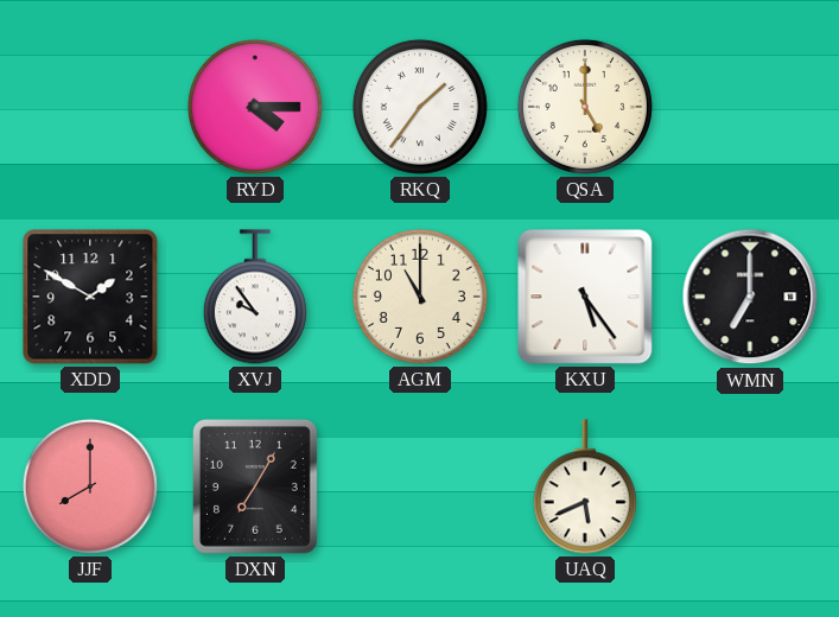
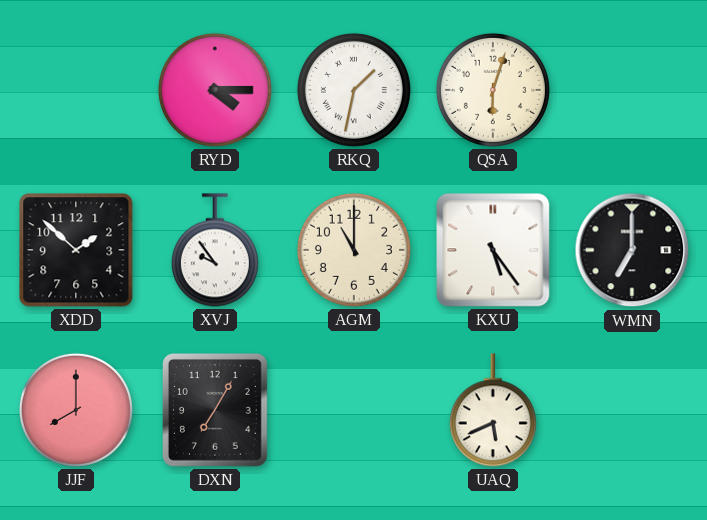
RKQ: 1:36 -> 1:32 (354, 90)
QSA: 5:00 -> 6:03 (493, 90)
XDD: 1:50 -> 1:52 (76, 250)
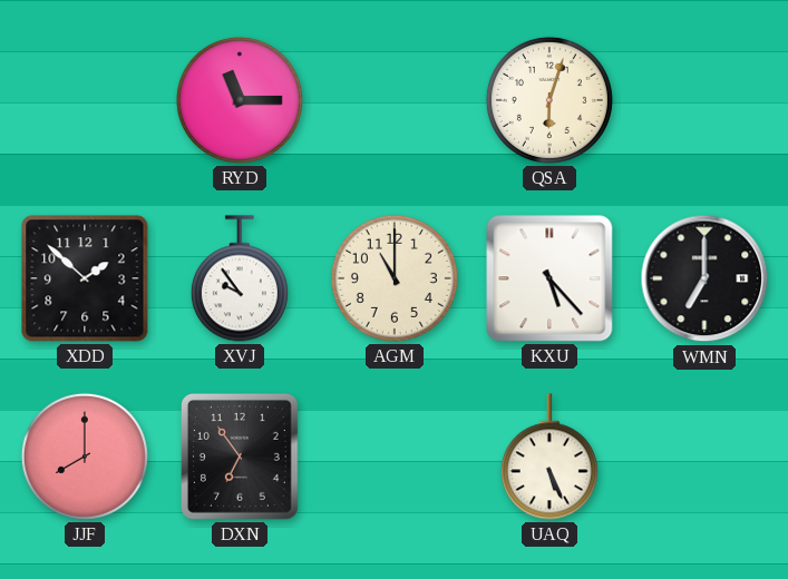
RYD: 4:15 -> 11:15 (240, 100)
RKQ: 1:32 -> none (354, 90)
KXU: 5:24 -> 5:23 (549, 278)
DXN: 7:05 -> 6:54 (240, 457)
UAQ: 5:41 -> 5:26 (549, 457)
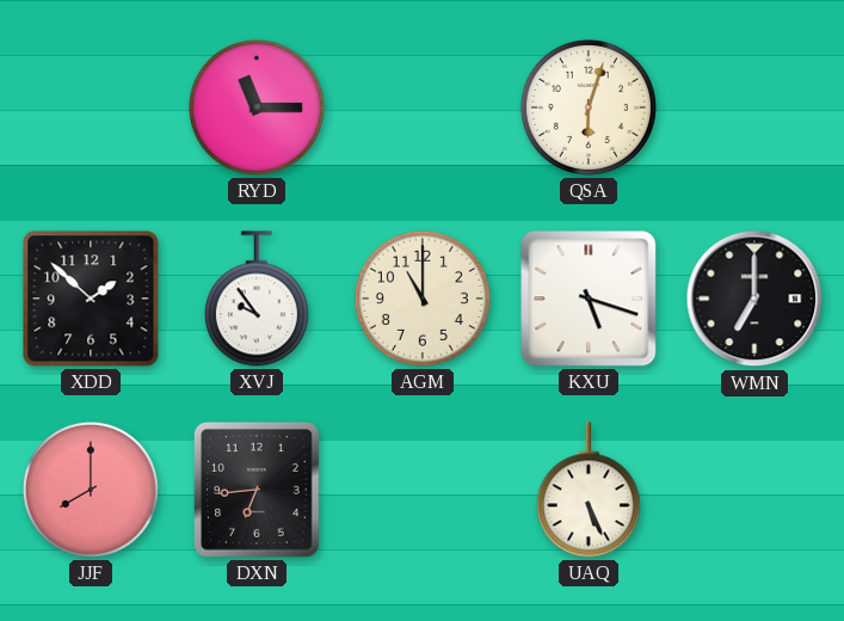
KXU: 5:23 -> 5:18 (589, 299)
DXN: 6:54 -> 6:44 (257, 490)
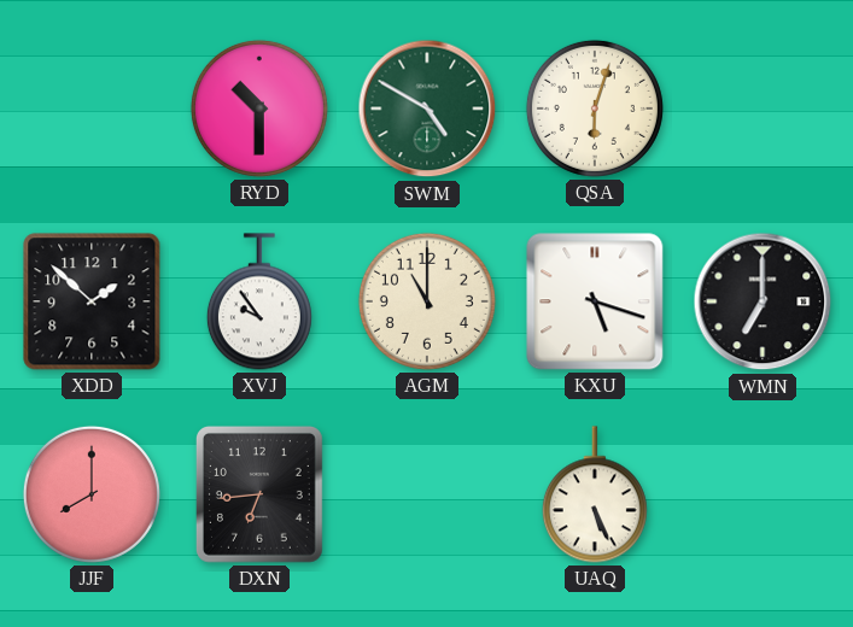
RYD: 11:15 -> 10:30 (259, 109)
SWM: none -> 4:50 (427, 109)
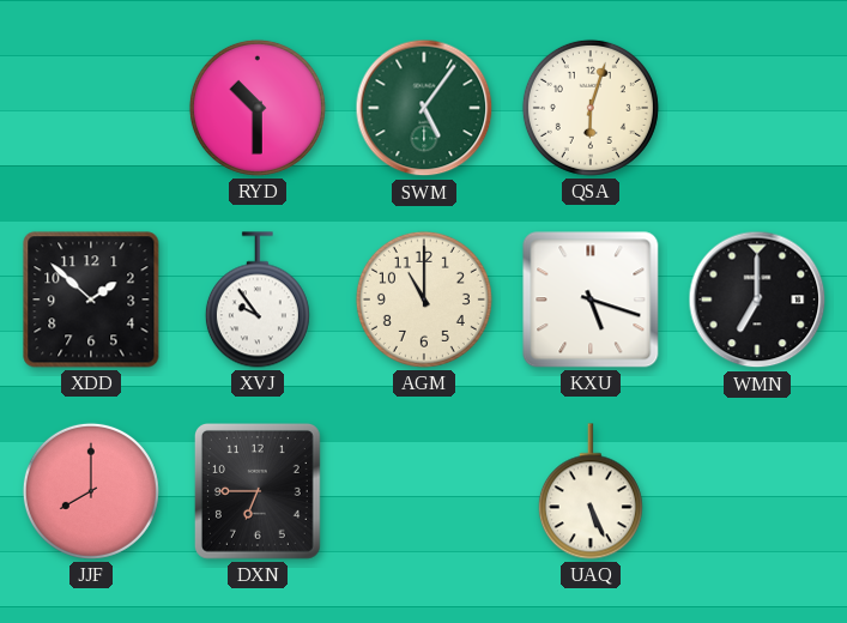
SWM: 4:50 -> 5:06 (424, 108)
DXN: 6:44 -> 6:45 (258, 491)
